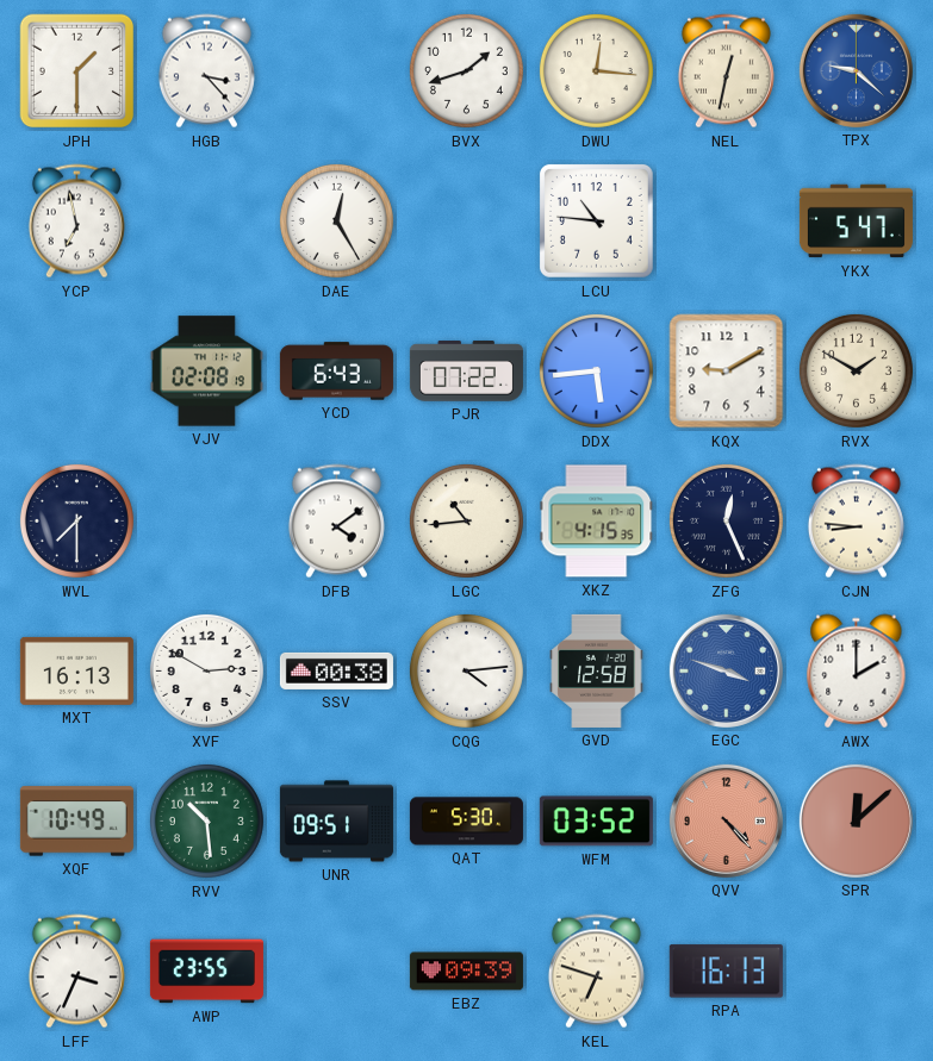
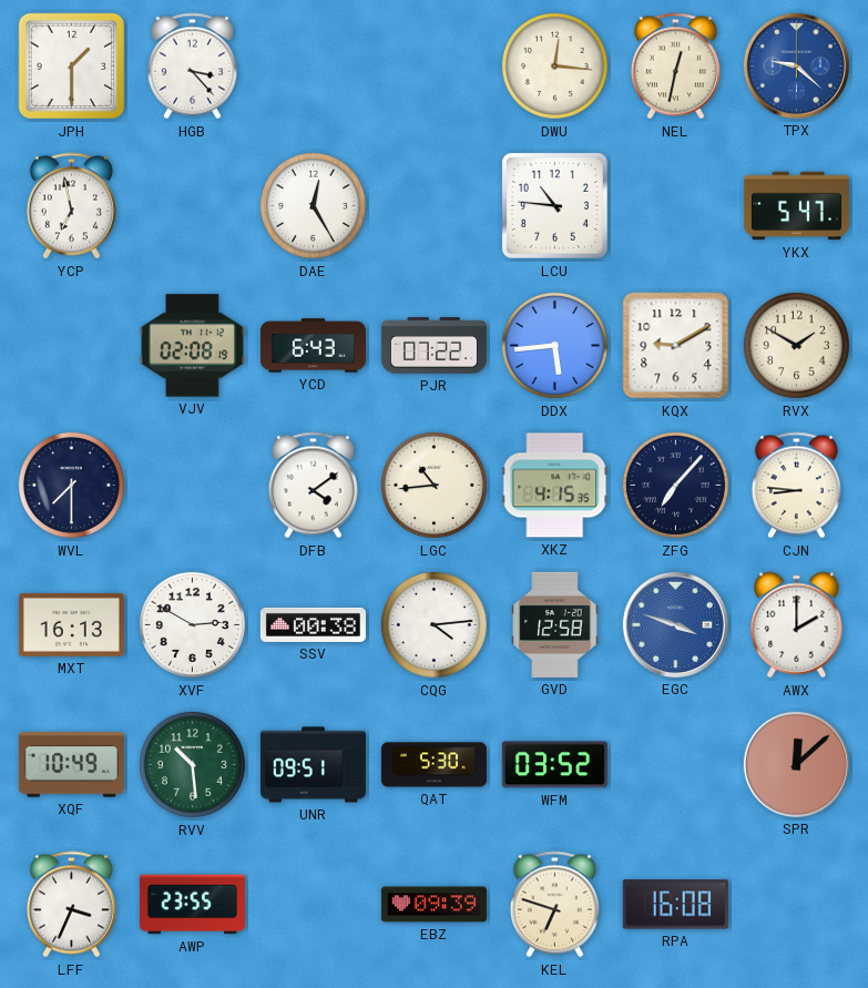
BVX: 1:42 -> none (466, 70)
ZFG: 12:26 -> 7:07 (675, 485)
QVV: 4:23 -> none (726, 820)
RPA: 16:13 -> 16:08 (675, 905)
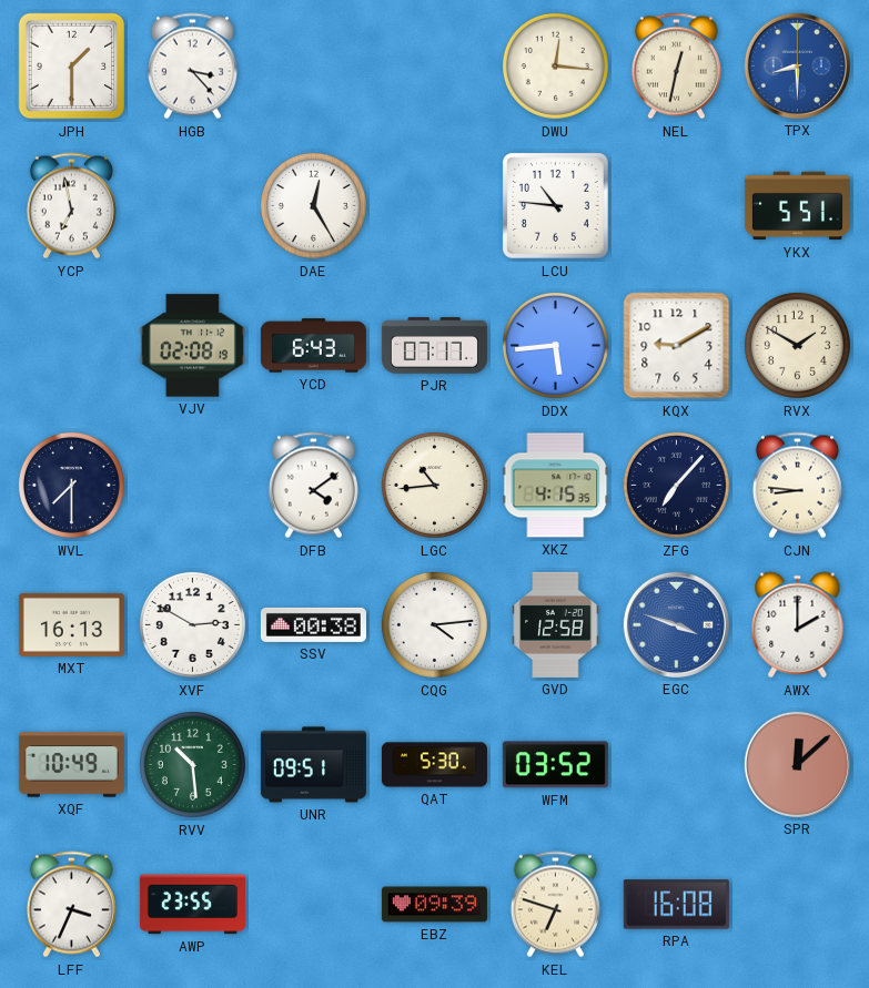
TPX: 9:22 -> 8:30 (797, 65)
YKX: 5:47 -> 5:51 (797, 206)
PJR: 07:22 -> 07:17 (434, 346)
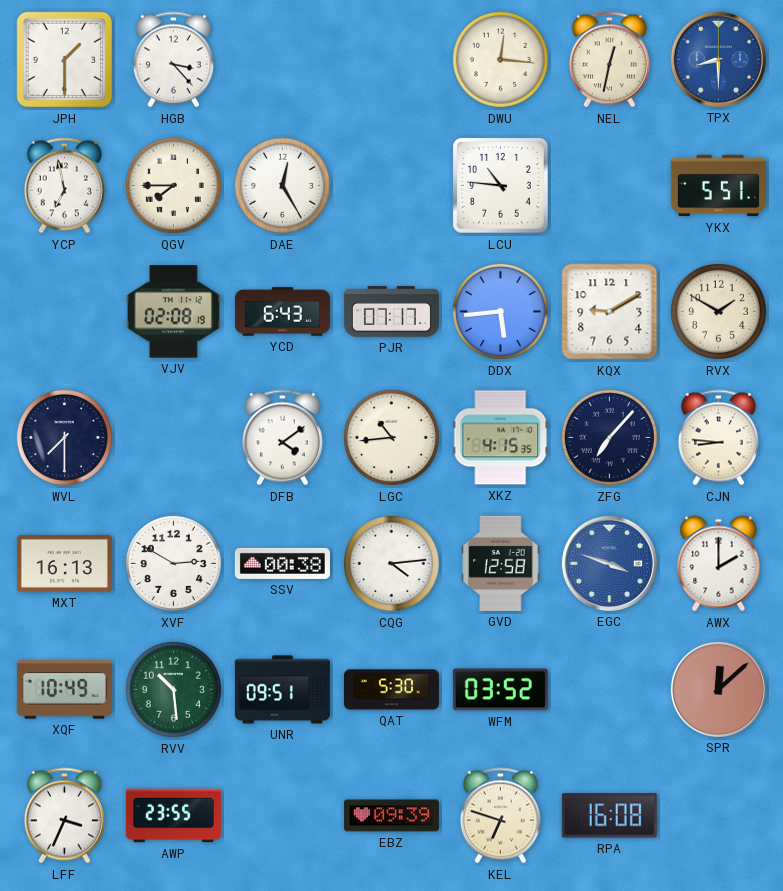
QGV: none -> 7:45 (173, 185)
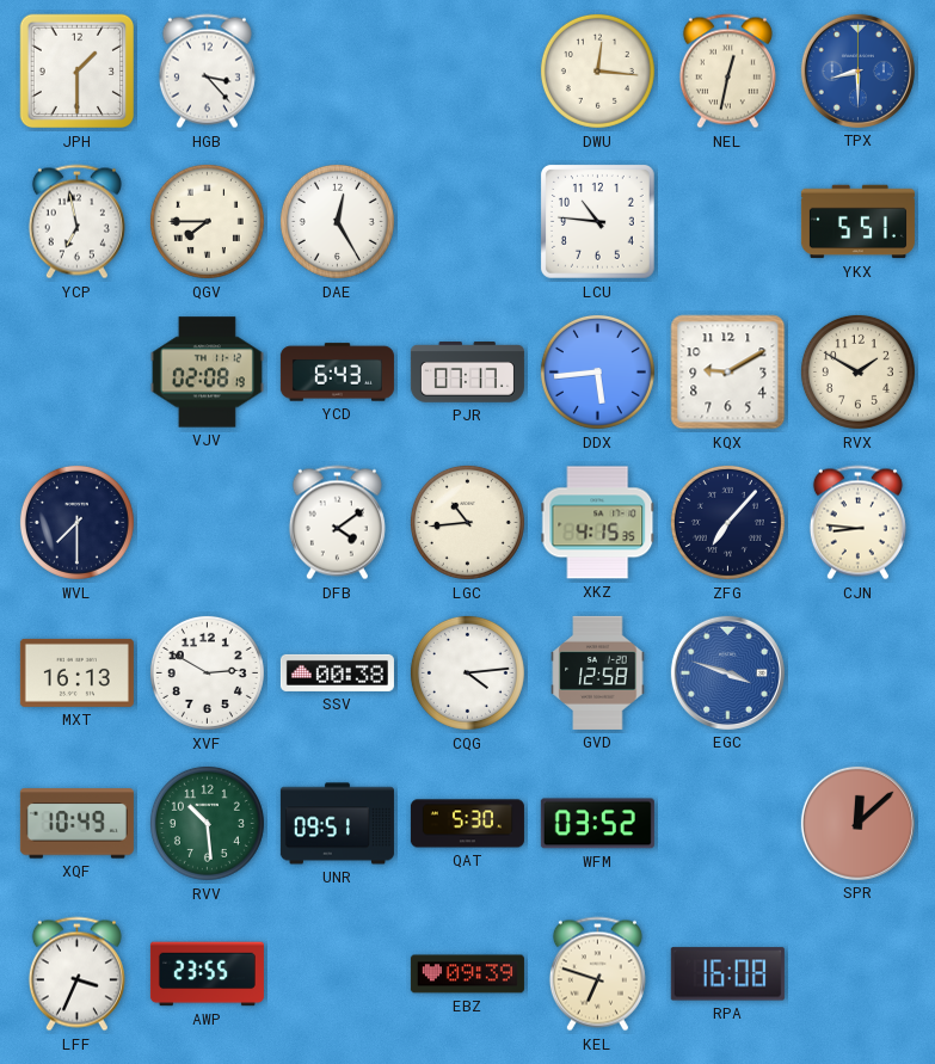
AWX: 2:00 -> none (719, 564)
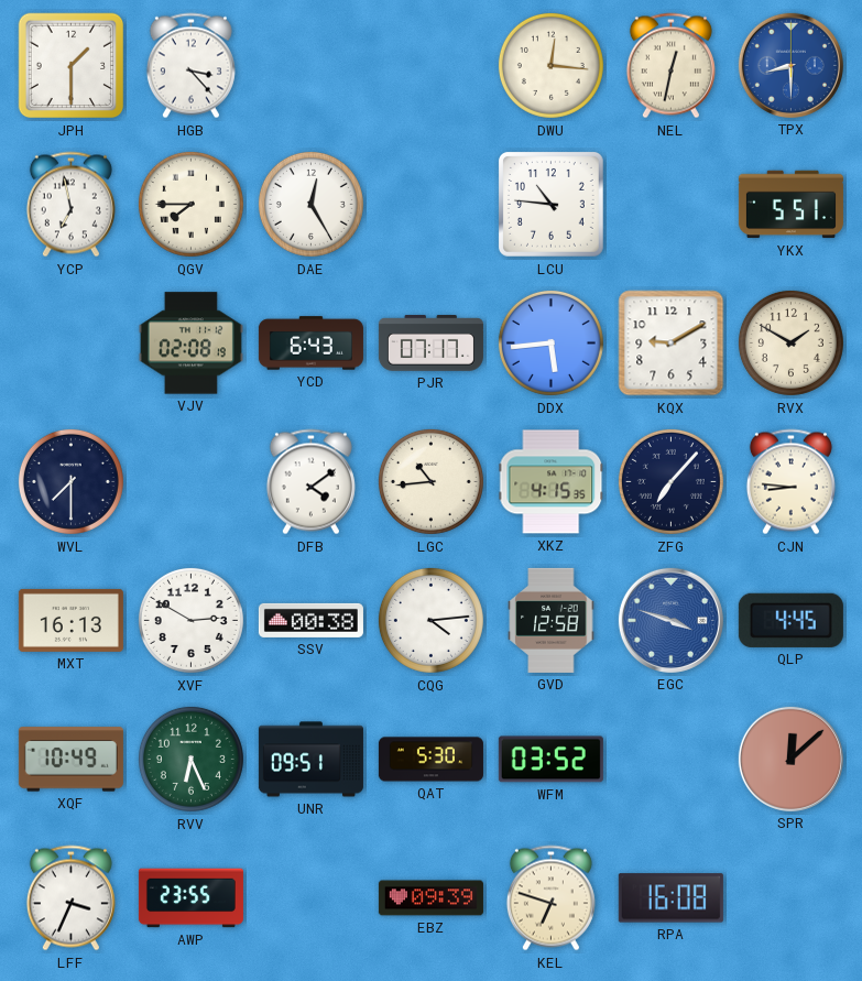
QLP: none -> 4:45 (790, 620)
RVV: 10:29 -> 6:26 (190, 759)
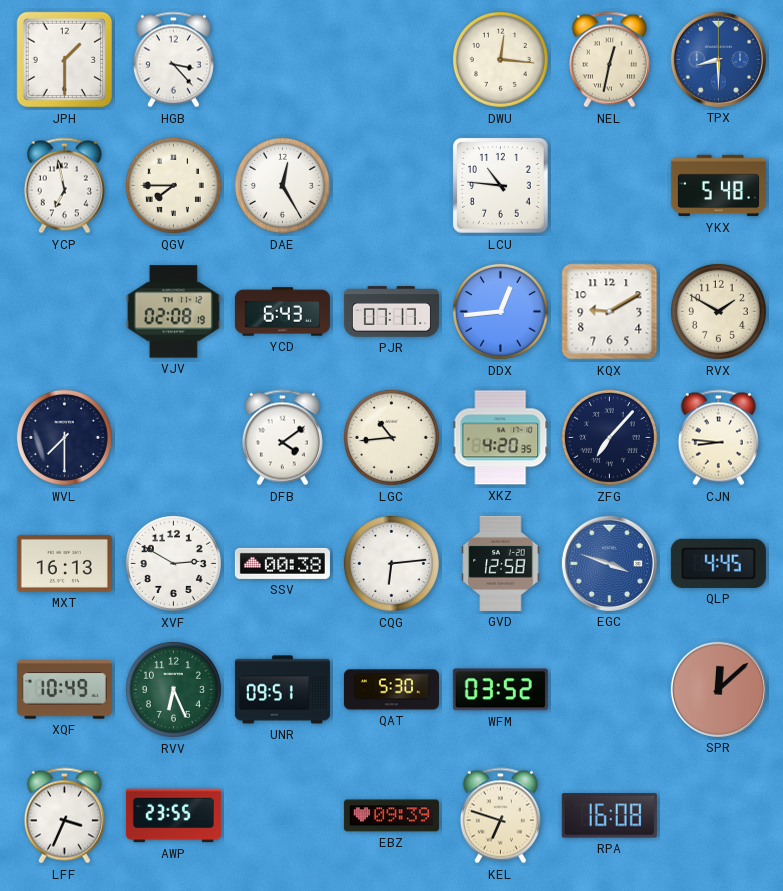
YKX: 5:51 -> 5:48 (718, 186)
DDX: 5:44 -> 12:44 (500, 311)
XKZ: 4:15 -> 4:20 (501, 438)
CQG: 4:14 -> 6:14 (391, 563)
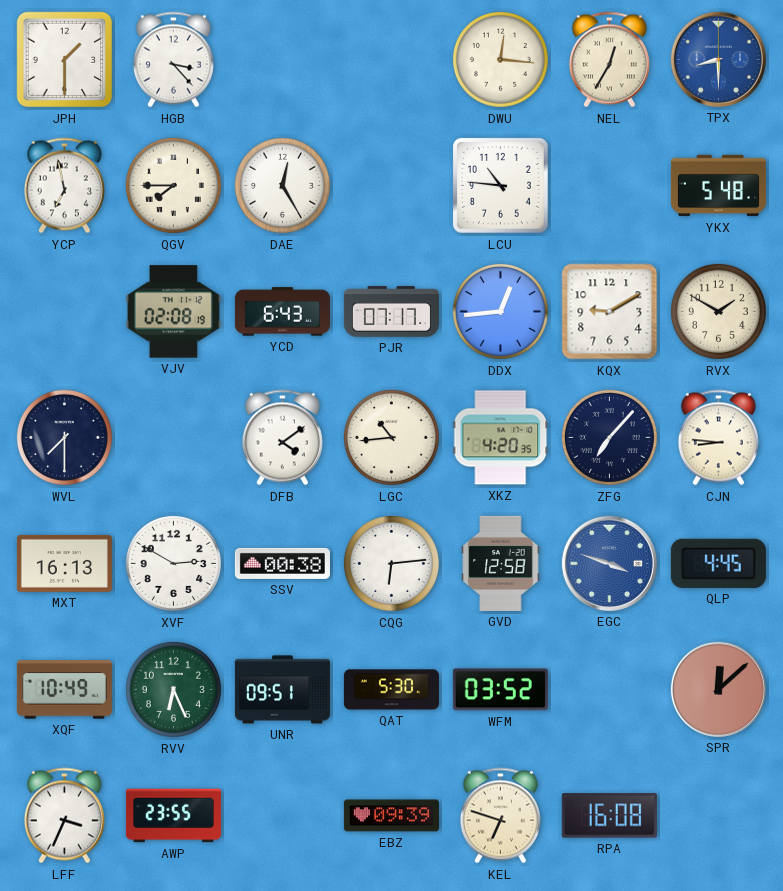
NEL: 12:32 -> 12:35 (609, 60)
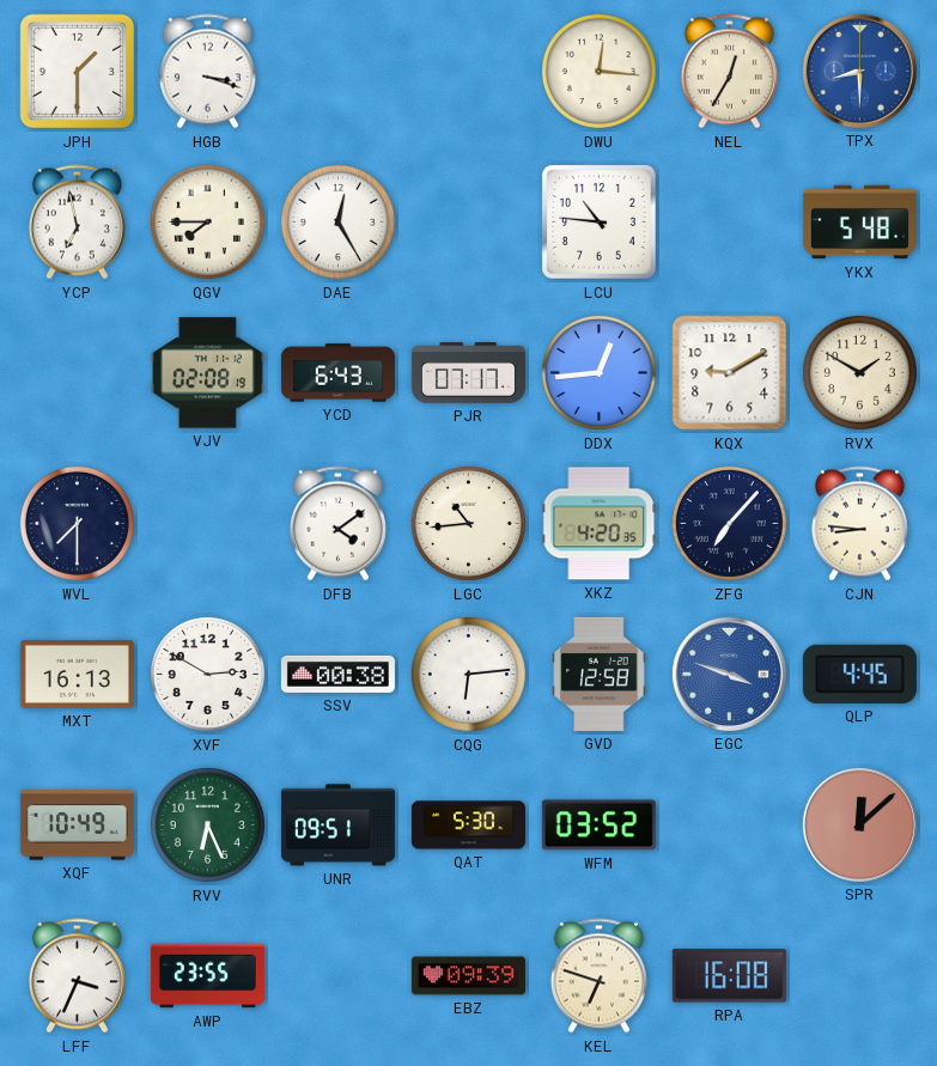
HGB: 3:23 -> 3:18 (207, 72)
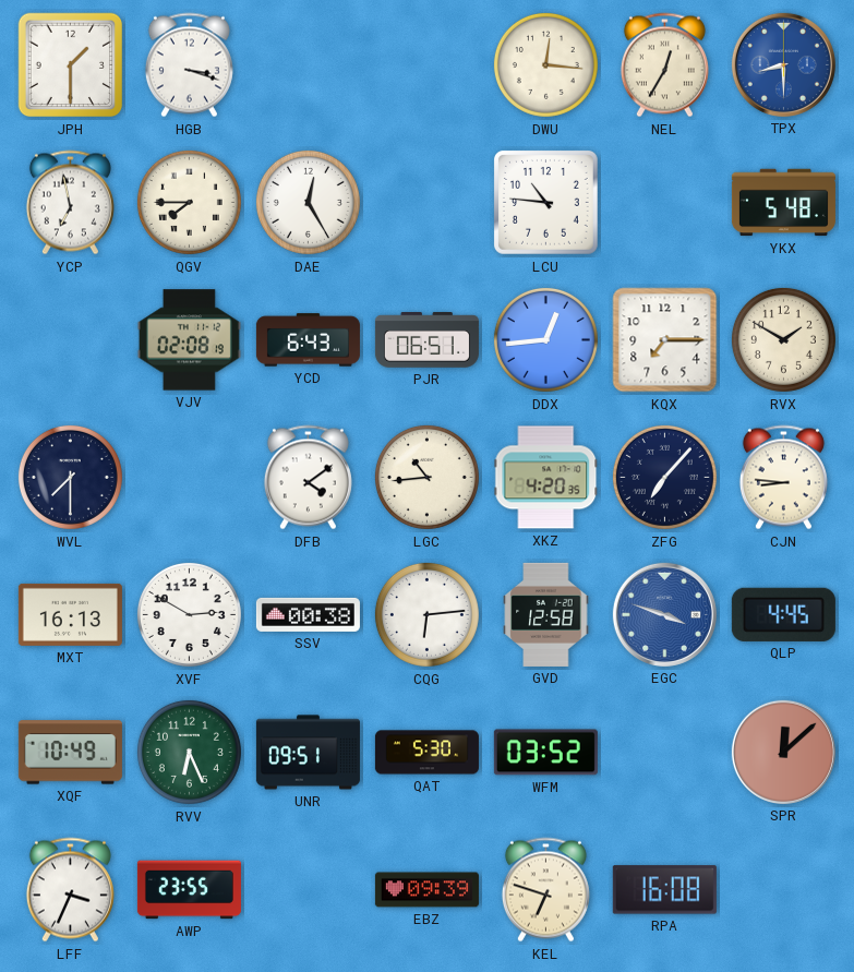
PJR: 07:17 -> 06:51 (426, 340)
KQX: 9:10 -> 7:15 (665, 340)
